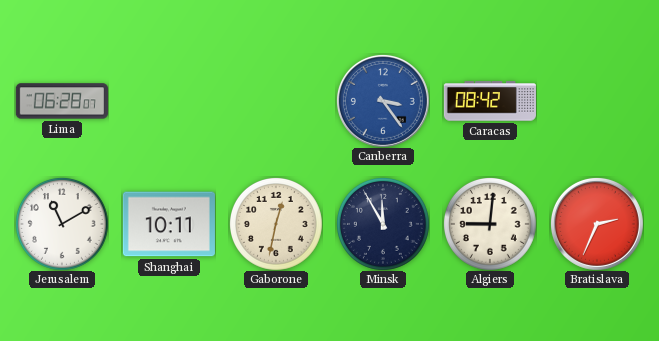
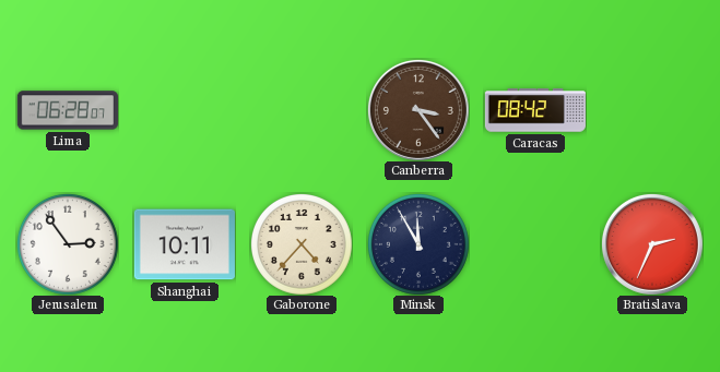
Canberra dial: blue -> brown (418, 110)
Jerusalem: 11:10 -> 2:54 (68, 244)
Gaborone: 12:32 -> 4:37 (302, 244)
Algiers: 9:01 -> none (490, 224)
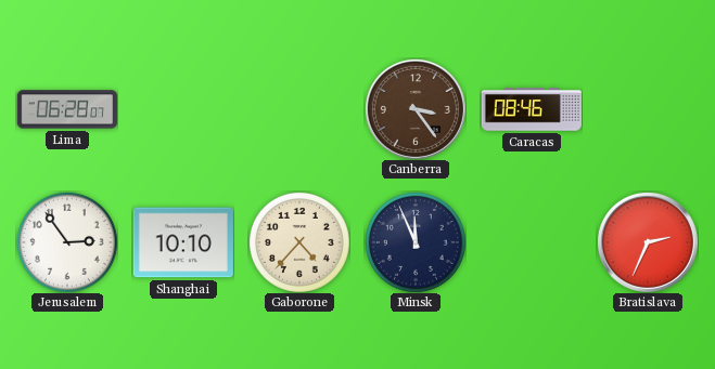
Caracas: 08:42 -> 08:46 (532, 109)
Shanghai: 10:11 -> 10:10 (183, 242)
Minsk: 11:55 -> 11:56 (416, 242)
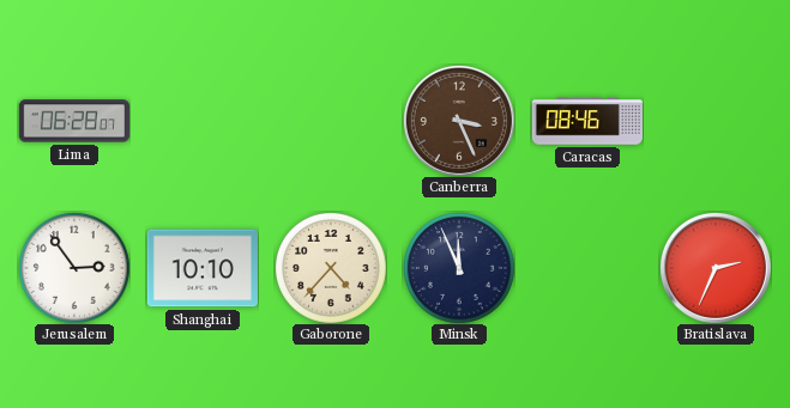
Canberra: 3:24 -> 3:26 (459, 121)
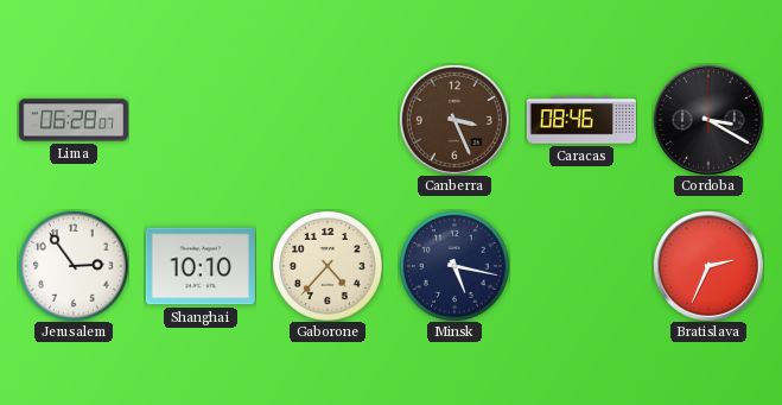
Cordoba: none -> 3:20 (708, 120)
Minsk: 11:56 -> 5:17 (454, 266)
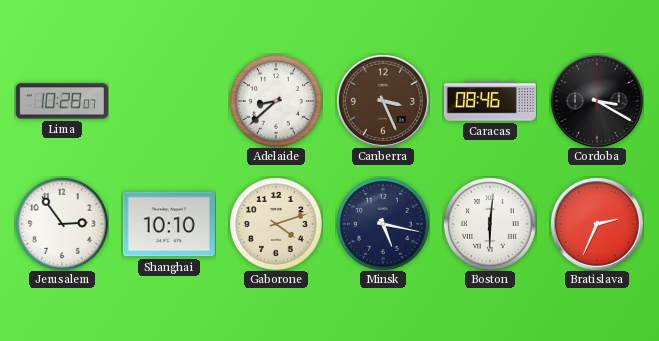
Lima: 06:28 -> 10:28 (62, 101)
Adelaide: none -> 8:38 (276, 101)
Gaborone: 4:37 -> 4:12 (276, 224)
Boston: none -> 6:01 (490, 224)
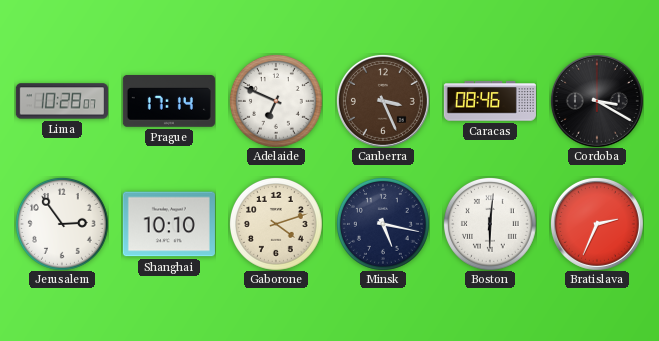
Prague: none -> 17:14 (169, 102)
Adelaide: 8:38 -> 6:49 (276, 101)
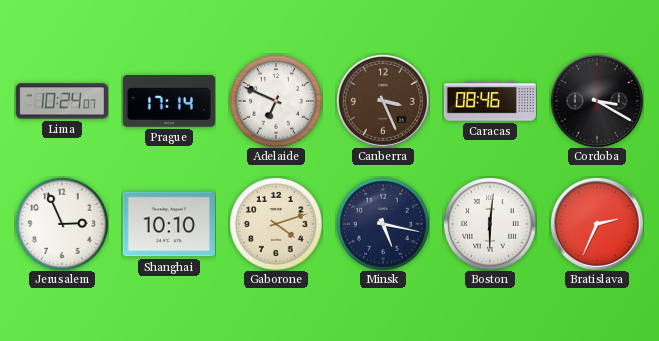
Lima: 10:28 -> 10:24 (62, 101)
Jerusalem: 2:54 -> 2:56 (62, 224)
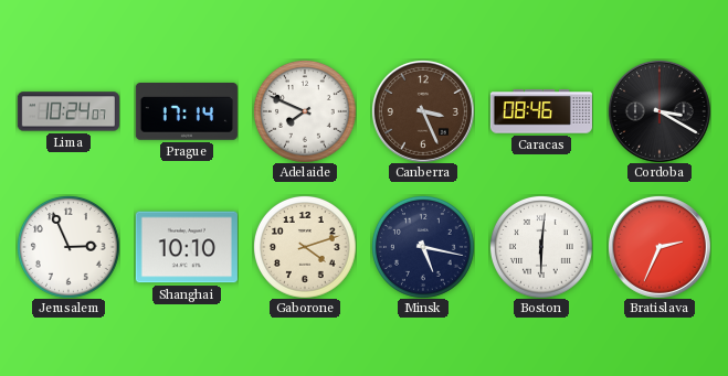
Adelaide: 6:49 -> 7:49 (305, 111)
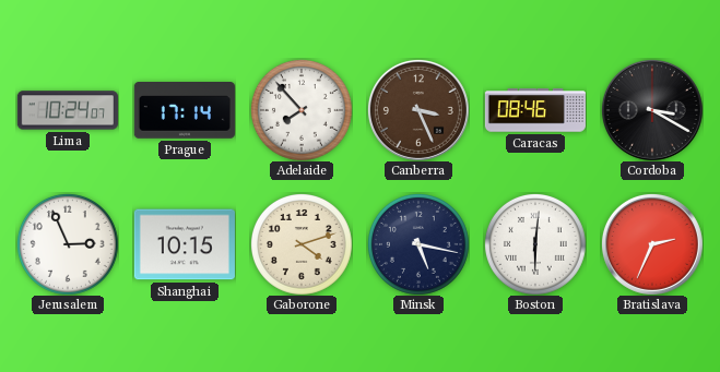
Adelaide: 7:49 -> 7:53 (302, 110)
Shanghai: 10:10 -> 10:15 (185, 244)
